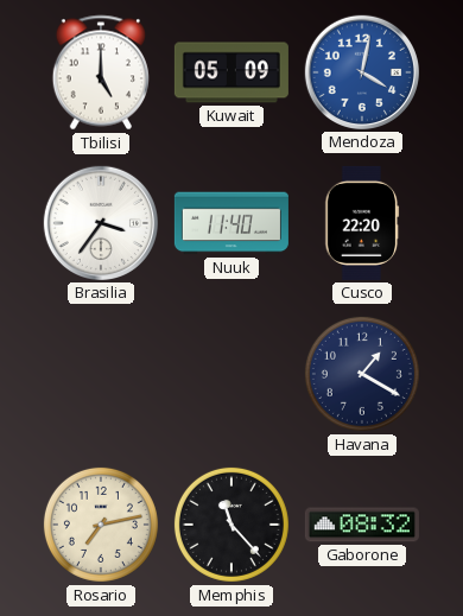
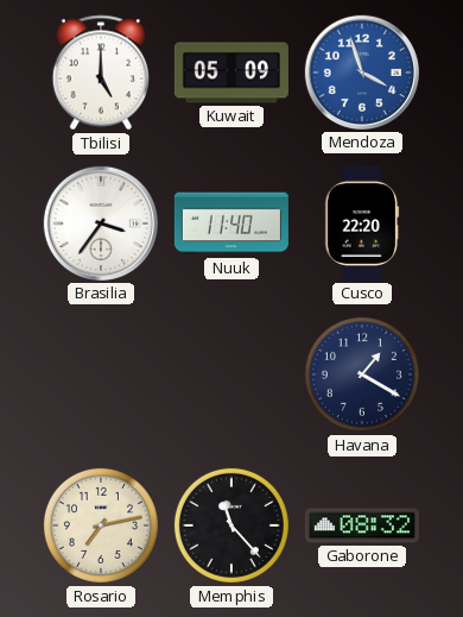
Mendoza: 4:02 -> 3:57 (362, 73)
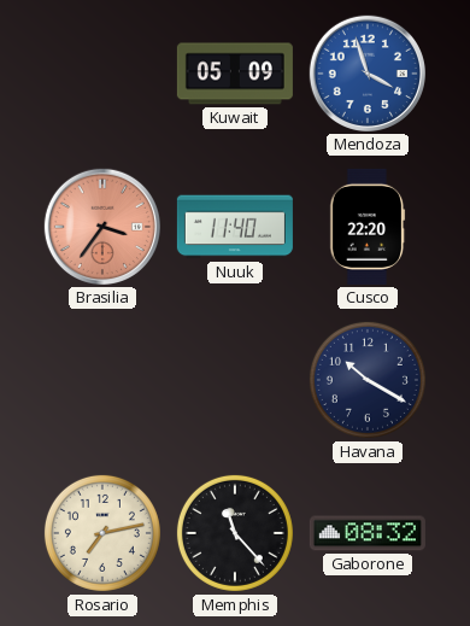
Tbilisi: 5:00 -> none (101, 73)
Brasilia dial: white -> salmon (102, 227)
Havana: 1:20 -> 10:20 (368, 380)
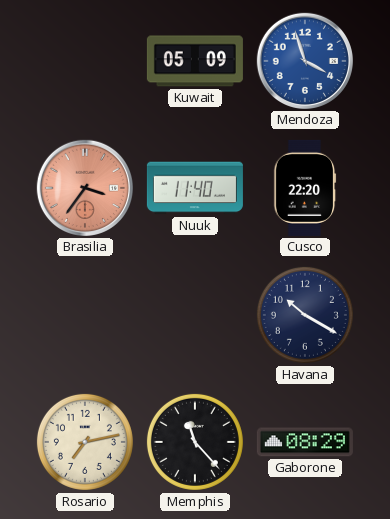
Gaborone: 08:32 -> 08:29 (305, 442)
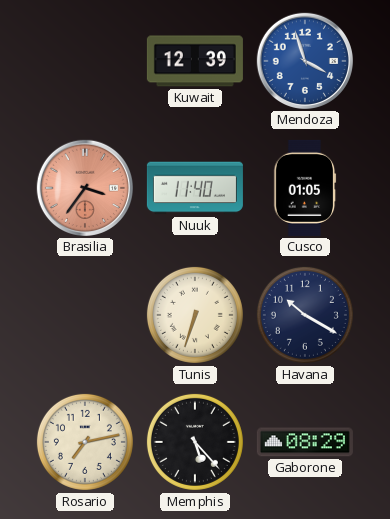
Kuwait: 05:09 -> 12:39 (195, 61)
Cusco: 22:20 -> 01:05 (305, 188)
Tunis: none -> 6:33 (195, 315)
Memphis: 11:23 -> 5:23 (195, 442)
